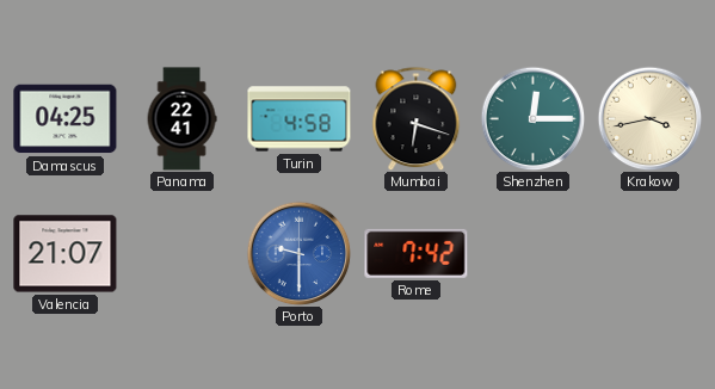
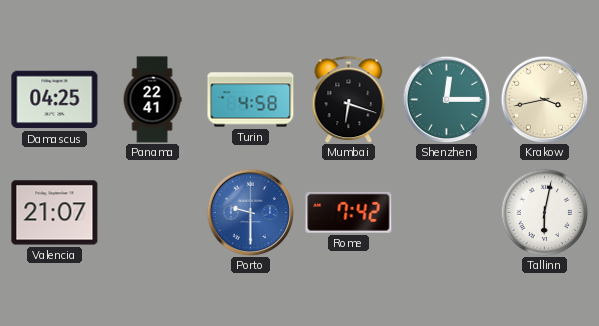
Tallinn: none -> 6:02 (544, 212)
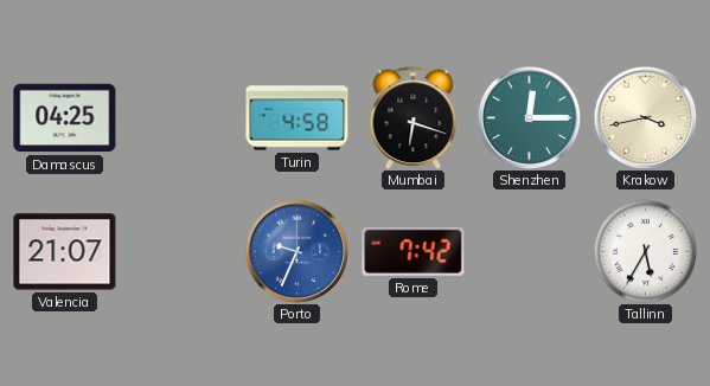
Panama: 22:41 -> none (152, 100)
Porto: 9:30 -> 9:34 (296, 251)
Tallinn: 6:02 -> 5:35 (645, 251)
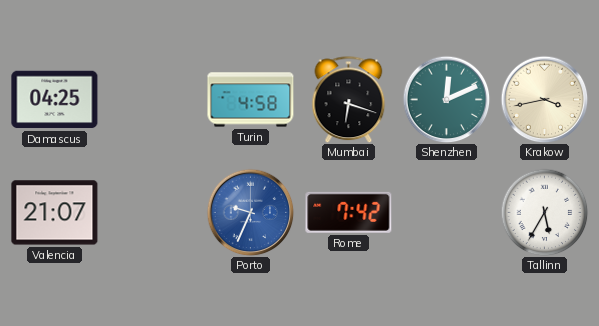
Shenzhen: 12:15 -> 12:11 (446, 99)
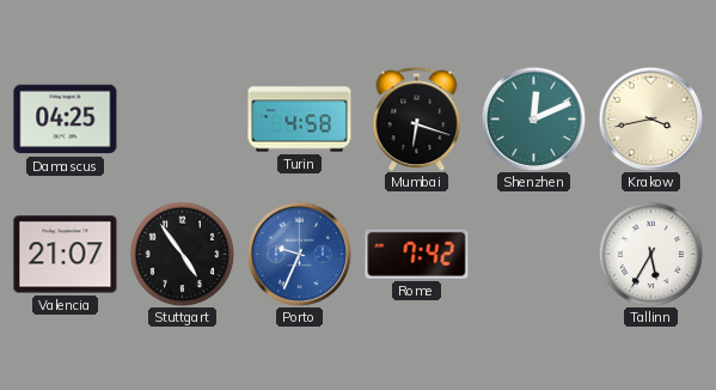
Stuttgart: none -> 4:54 (182, 254)
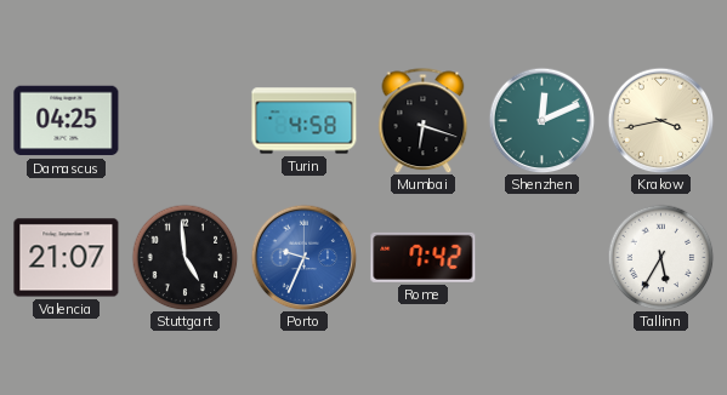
Stuttgart: 4:54 -> 4:59 (184, 257)
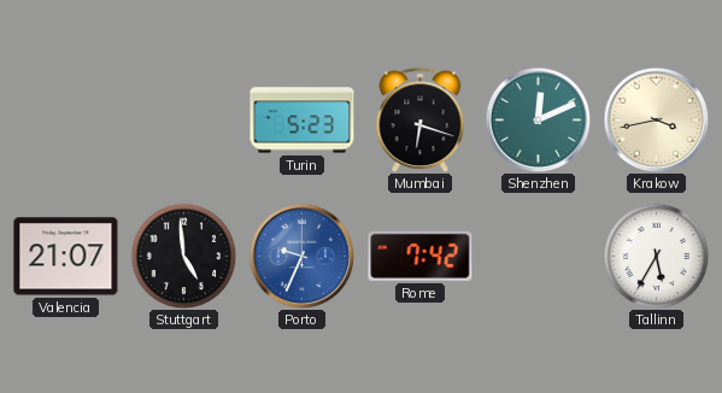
Damascus: 04:25 -> none (67, 121)
Turin: 4:58 -> 5:23 (303, 121)
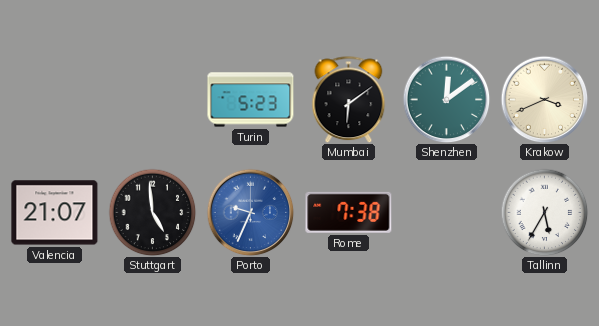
Mumbai: 6:18 -> 6:09 (349, 99)
Shenzhen: 12:11 -> 12:09 (446, 99)
Krakow: 3:43 -> 3:41 (544, 99)
Rome: 7:42 -> 7:38 (349, 212)
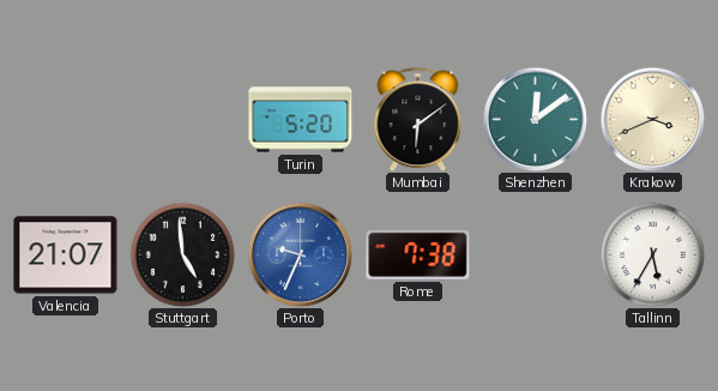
Turin: 5:23 -> 5:20 (301, 120)
